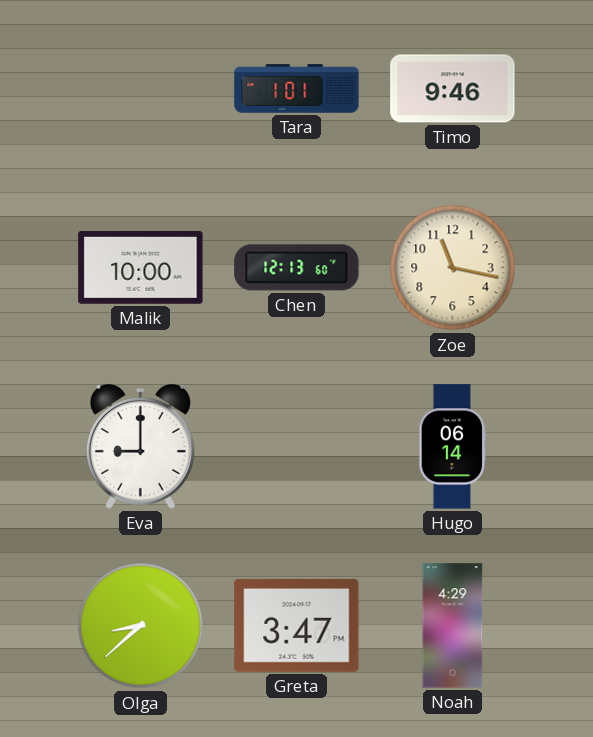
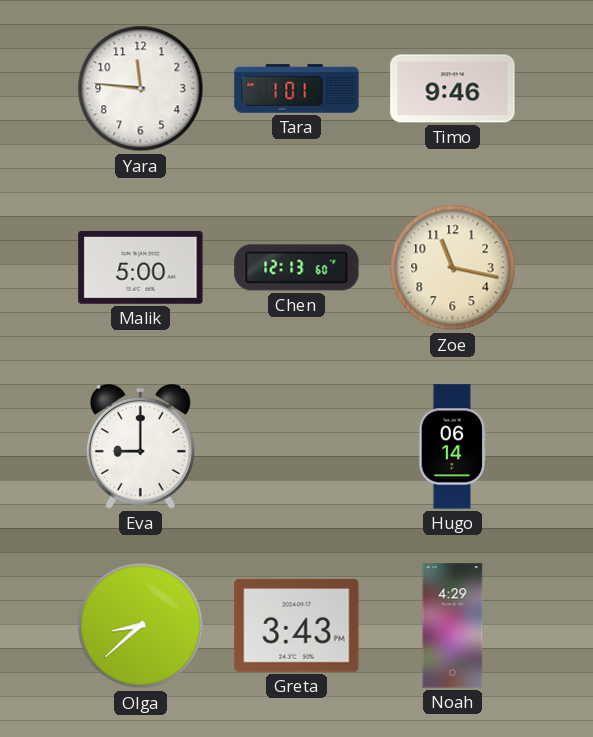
Yara: none -> 11:46 (141, 89)
Malik: 10:00 -> 5:00 (141, 267)
Greta: 3:47 -> 3:43 (297, 625)
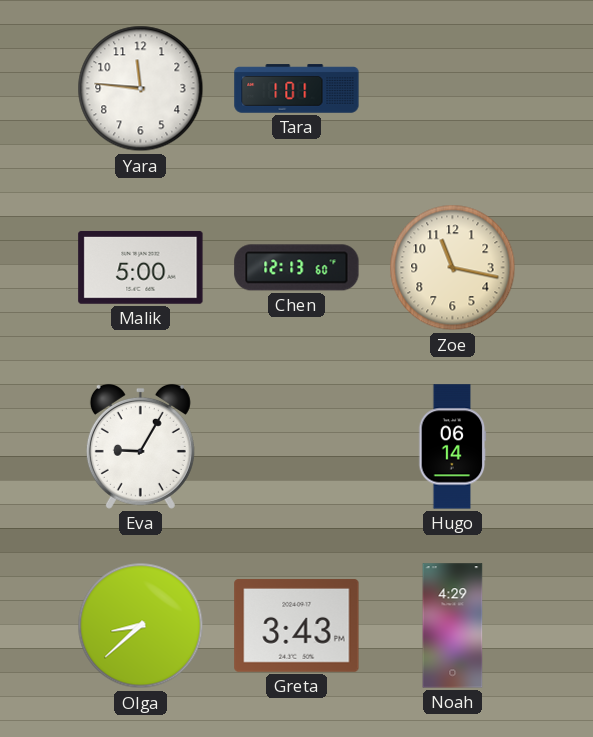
Timo: 9:46 -> none (453, 89)
Eva: 9:00 -> 9:05 (140, 446)
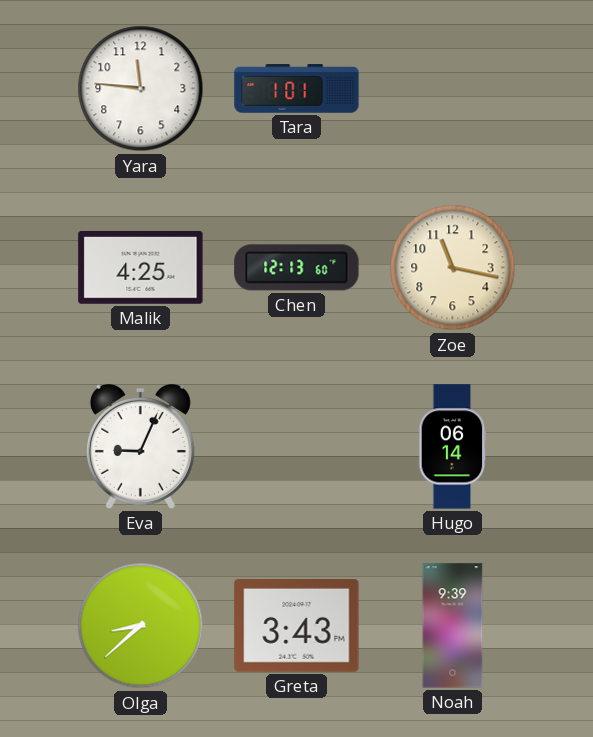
Malik: 5:00 -> 4:25 (141, 267)
Eva: 9:05 -> 9:04 (140, 446)
Noah: 4:29 -> 9:39 (453, 626)
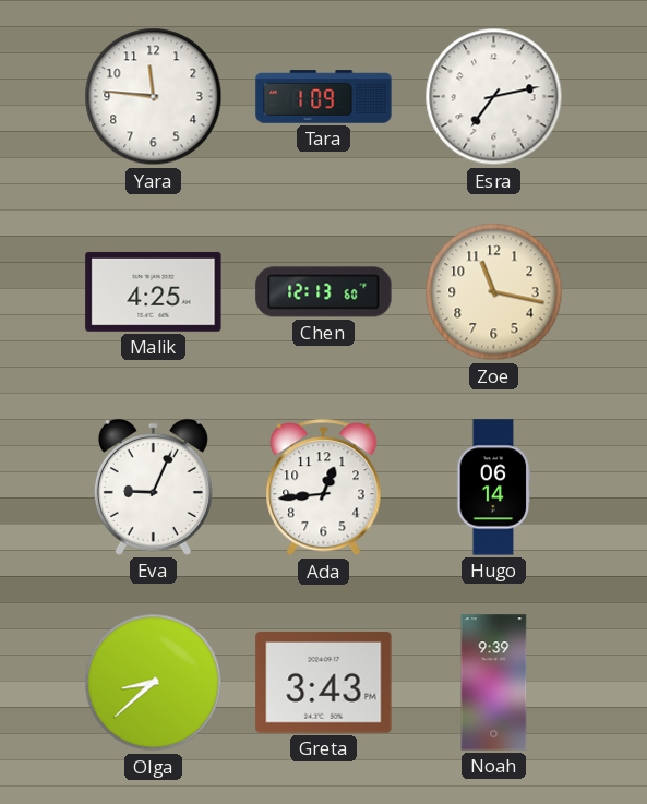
Tara: 1:01 -> 1:09 (324, 97)
Esra: none -> 7:13 (494, 97)
Ada: none -> 12:44 (324, 488)
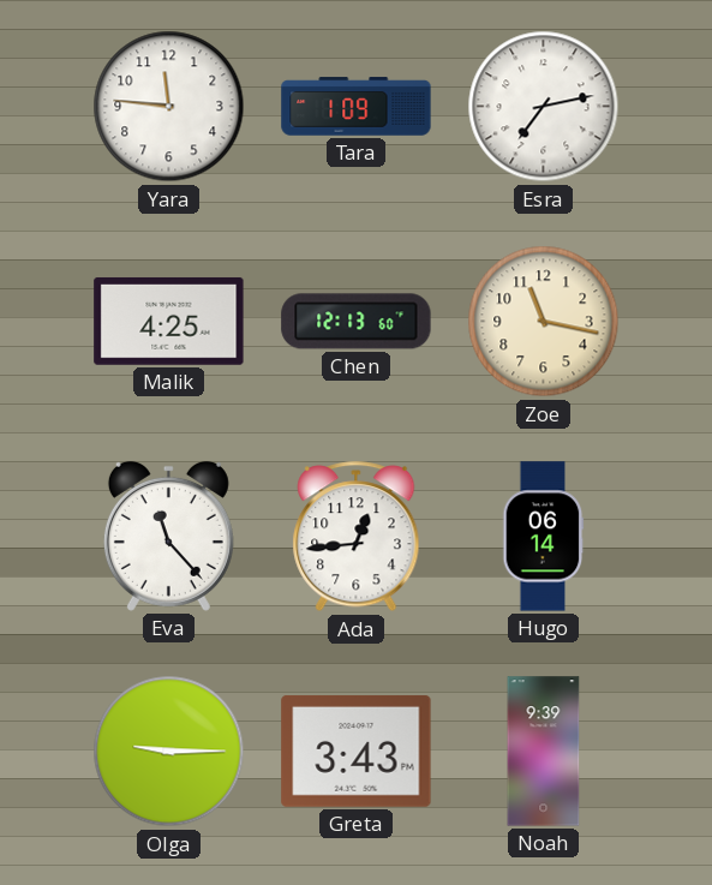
Eva: 9:04 -> 11:23 (168, 536)
Olga: 8:38 -> 9:15 (169, 752)
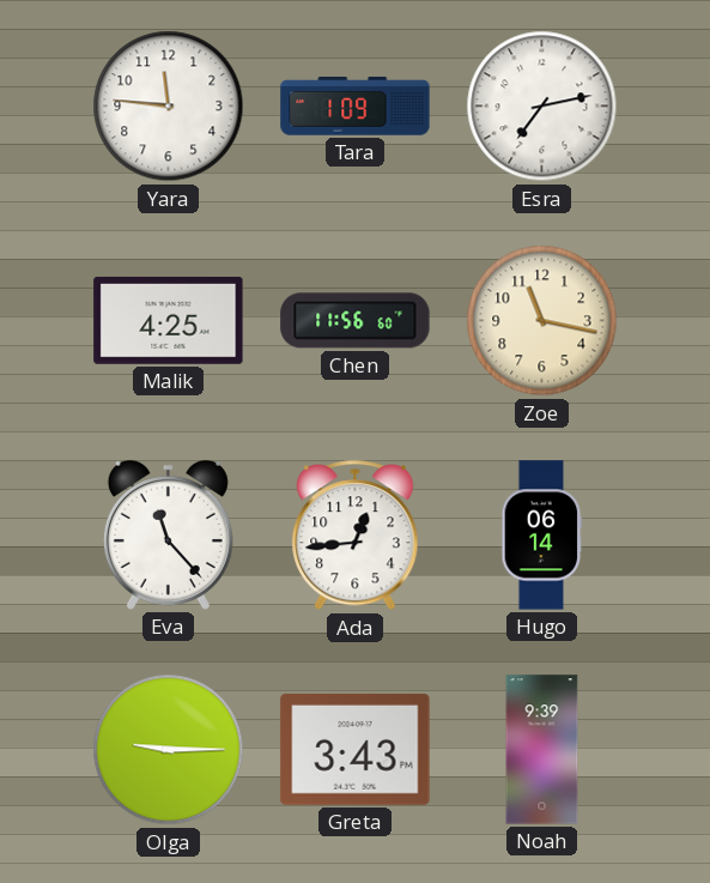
Chen: 12:13 -> 11:56 (356, 321)
